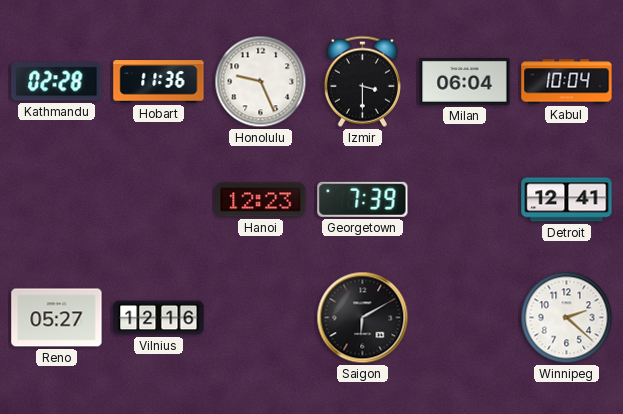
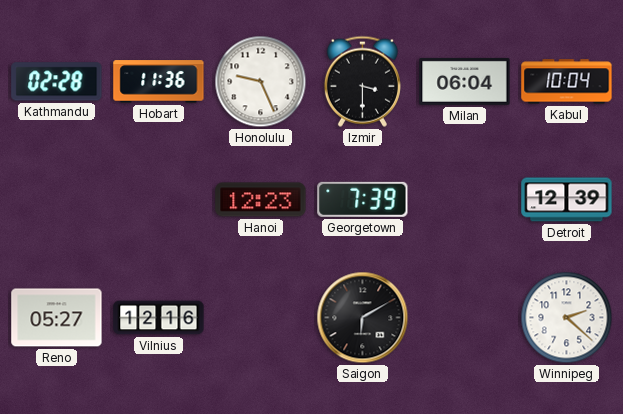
Detroit: 12:41 -> 12:39 (567, 200)
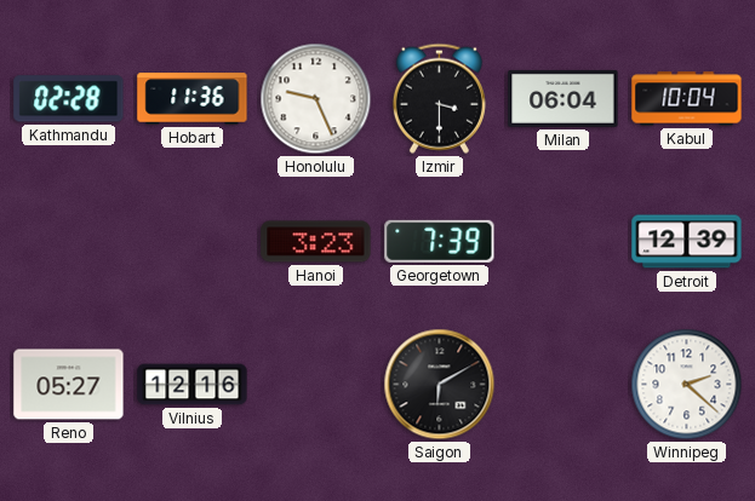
Hanoi: 12:23 -> 3:23 (316, 242)
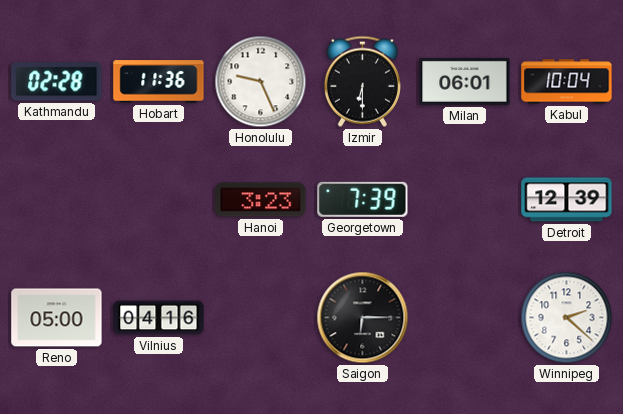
Izmir: 3:30 -> 6:30 (362, 81)
Milan: 06:04 -> 06:01 (465, 81)
Reno: 05:27 -> 05:00 (57, 318)
Vilnius: 12:16 -> 04:16 (159, 318)
Saigon: 6:10 -> 6:15 (363, 318)
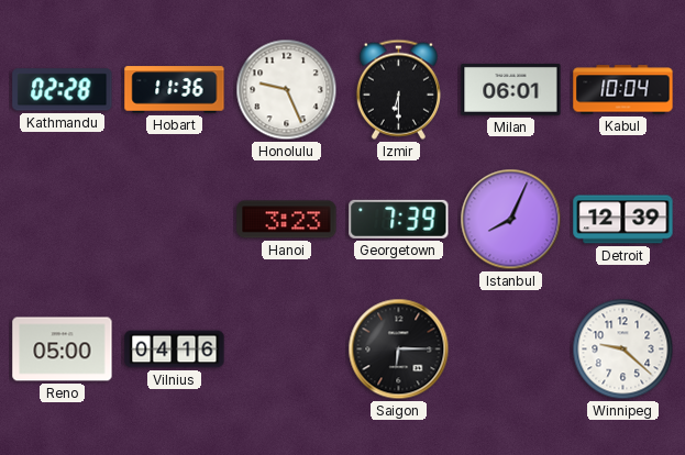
Istanbul: none -> 8:04 (511, 220)
Winnipeg: 2:22 -> 9:22 (623, 349)
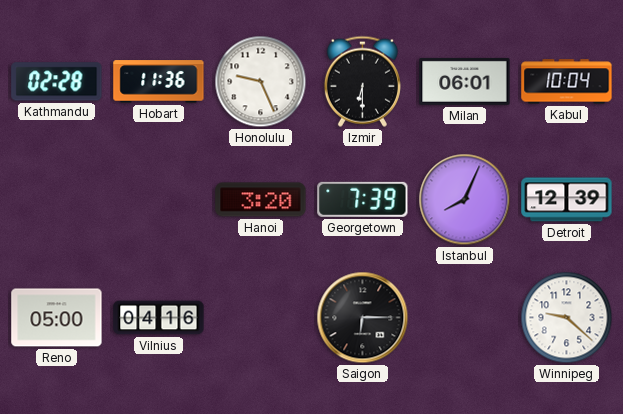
Hanoi: 3:23 -> 3:20 (261, 200)
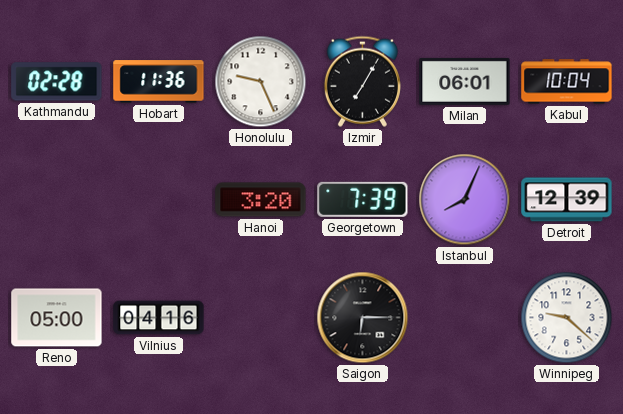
Izmir: 6:30 -> 7:05 (362, 81)
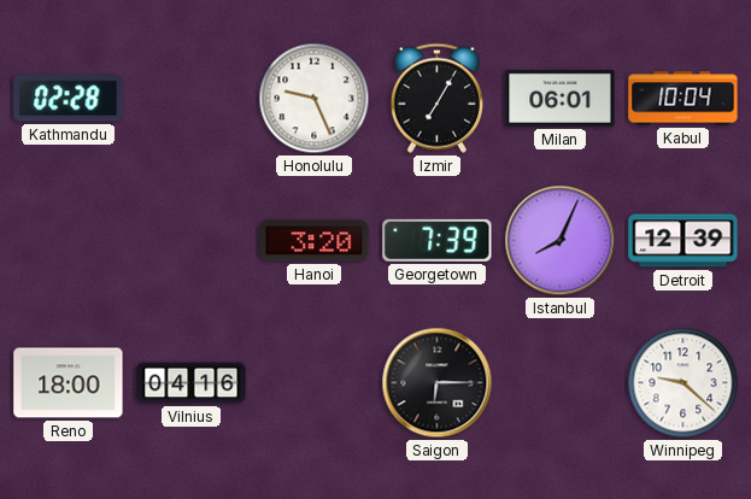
Hobart: 11:36 -> none (159, 82)
Reno: 05:00 -> 18:00 (69, 383)
